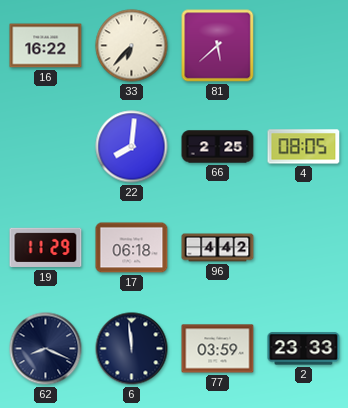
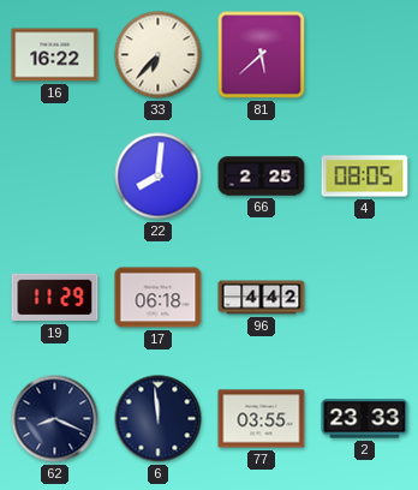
77: 03:59 -> 03:55 (262, 419)
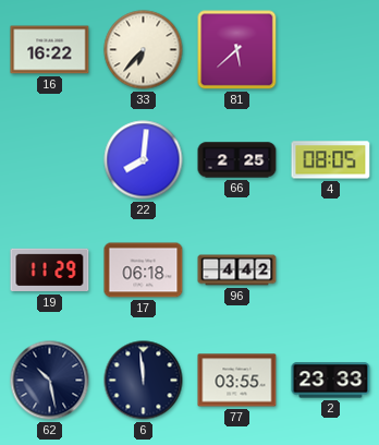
62: 8:19 -> 10:28 (50, 381)
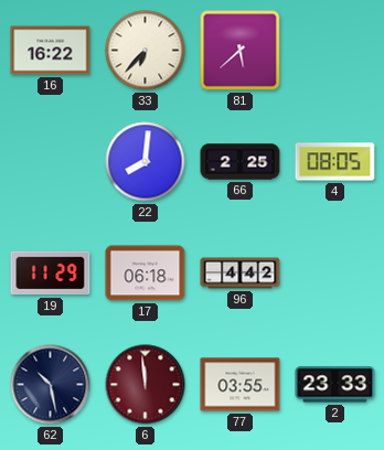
6 dial: navy -> burgundy (146, 385)
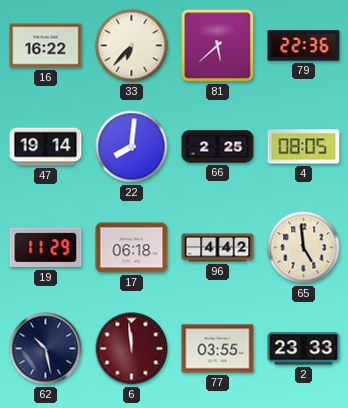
79: none -> 22:36 (304, 46)
47: none -> 19:14 (46, 147)
65: none -> 4:59 (304, 248)
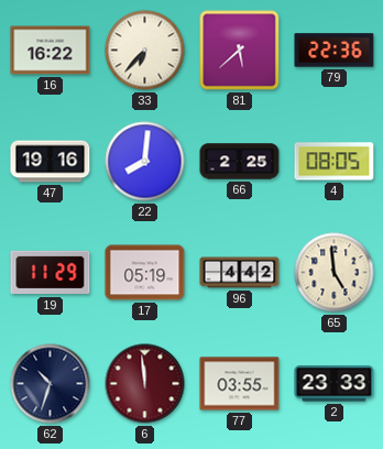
47: 19:14 -> 19:16 (51, 162)
17: 06:18 -> 05:19 (145, 273)
62: 10:28 -> 10:33 (51, 384)
